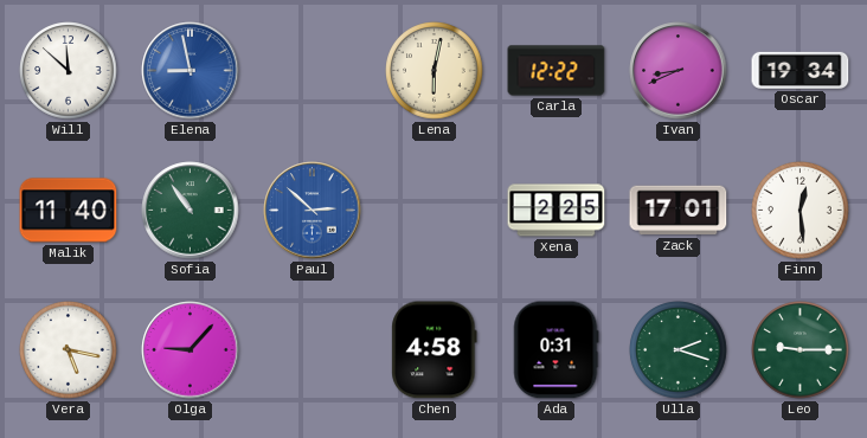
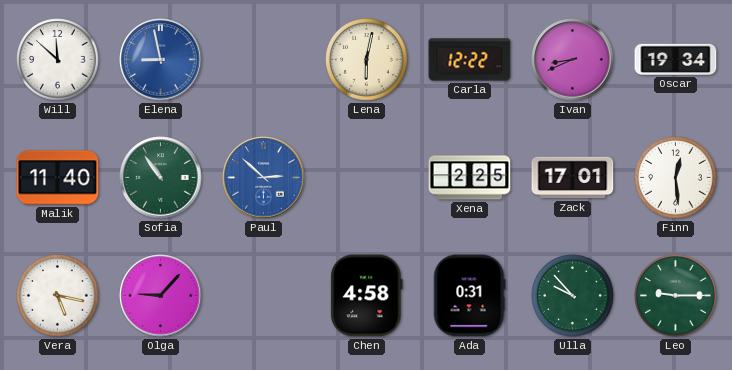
Ulla: 2:18 -> 9:53 (573, 296)
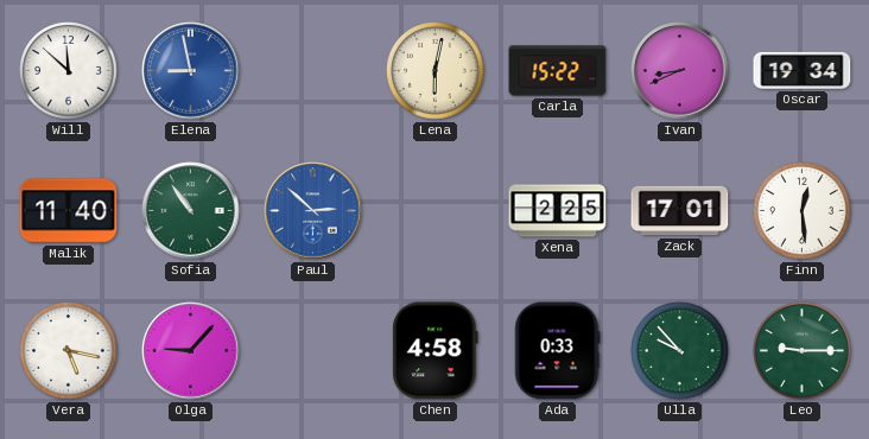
Carla: 12:22 -> 15:22 (558, 71)
Ada: 0:31 -> 0:33 (557, 351)
